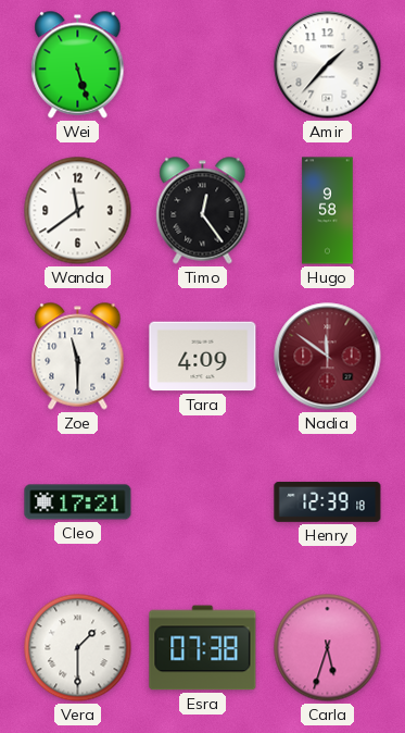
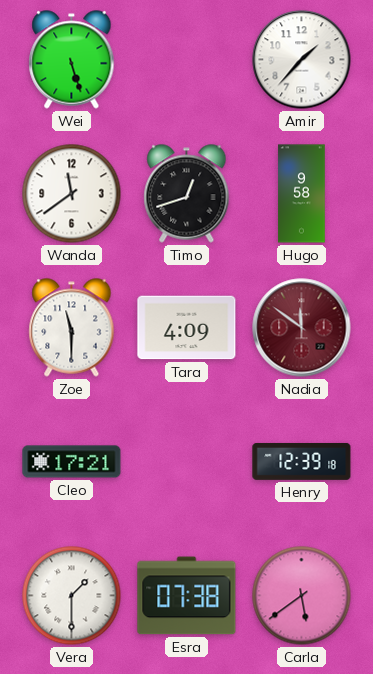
Timo: 12:24 -> 12:42 (187, 194)
Carla: 5:33 -> 5:39 (302, 596)
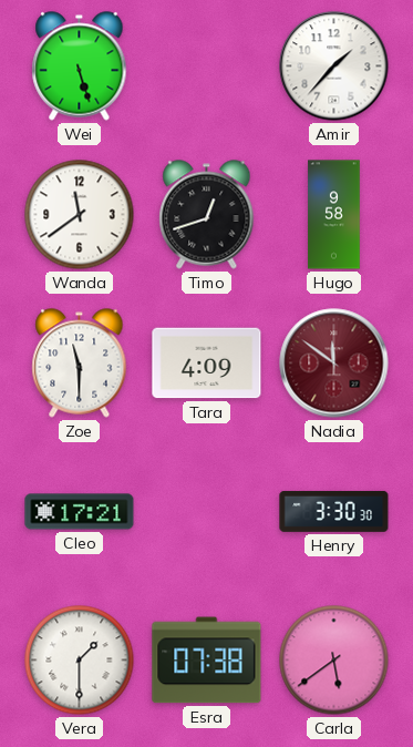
Henry: 12:39 -> 3:30 (334, 511)
